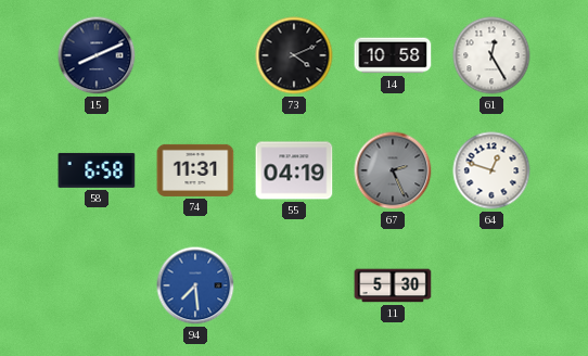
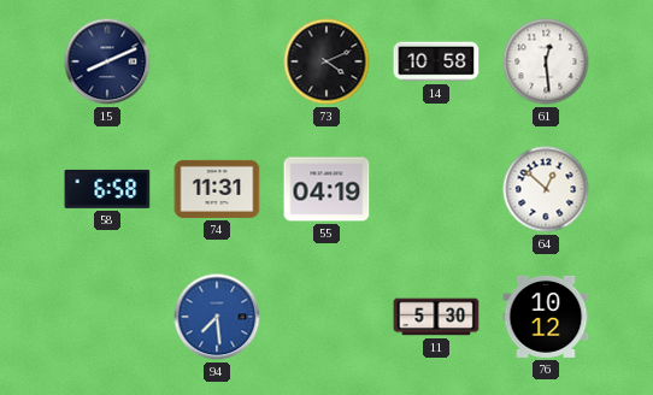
61: 12:25 -> 12:29 (546, 61)
67: 2:26 -> none (393, 170)
64: 12:48 -> 12:52 (546, 189)
76: none -> 10:12 (546, 317)
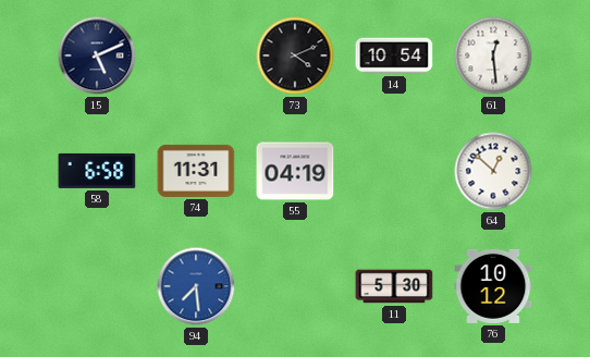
15: 8:11 -> 5:11 (97, 56)
14: 10:58 -> 10:54 (394, 56)
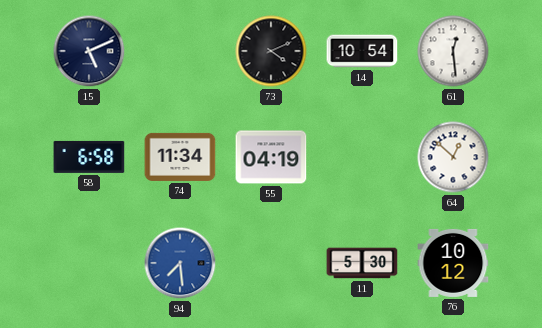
74: 11:31 -> 11:34 (180, 157)
